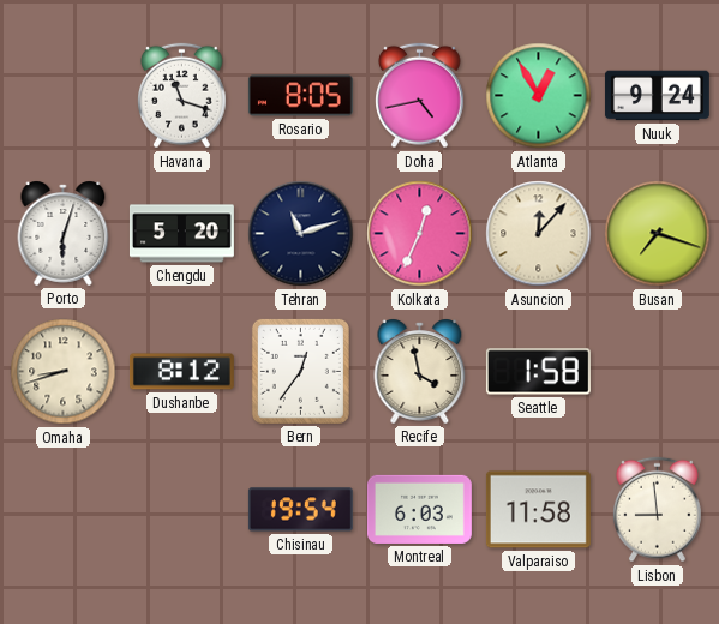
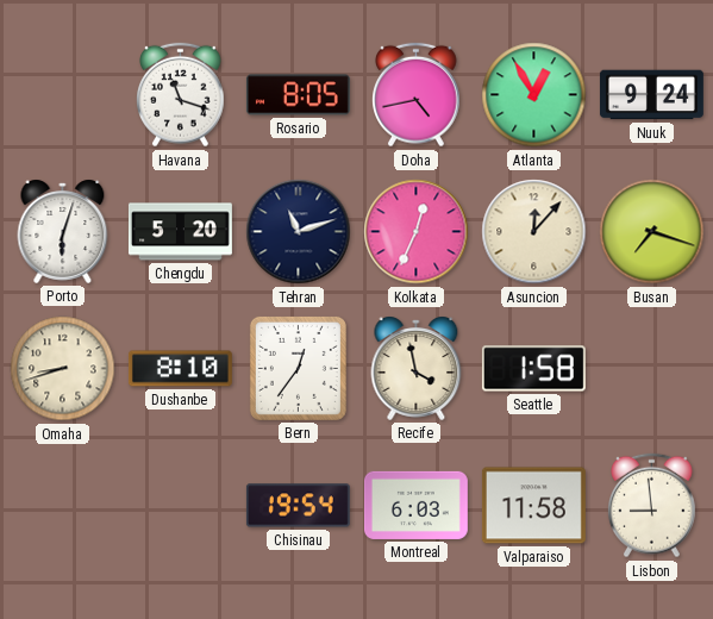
Dushanbe: 8:12 -> 8:10 (180, 369)
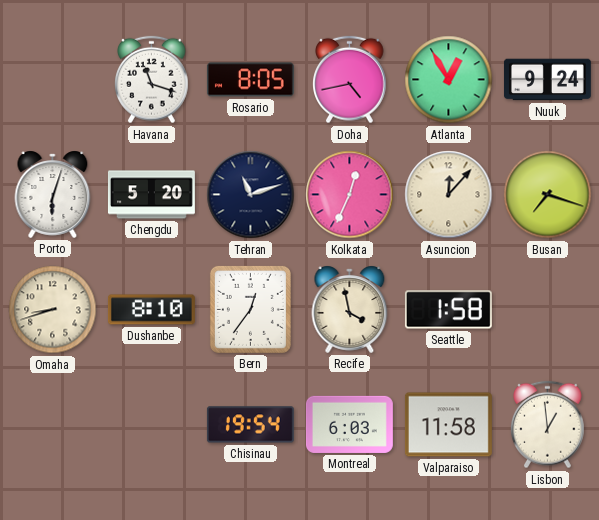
Lisbon: 8:59 -> 12:59 (548, 425)
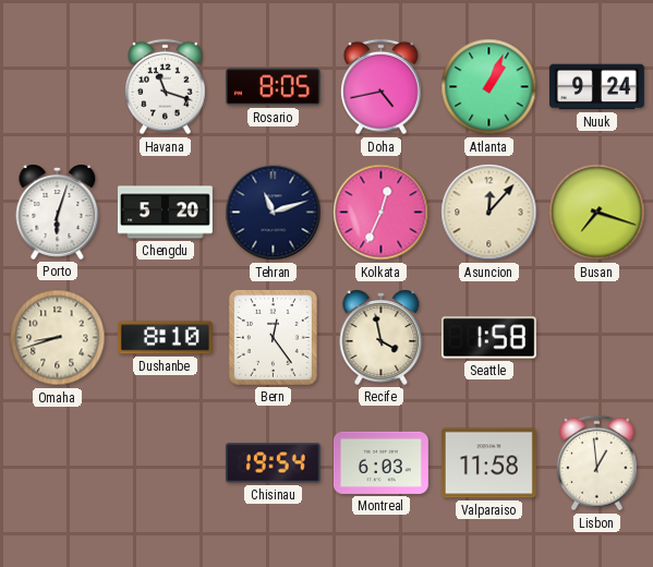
Atlanta: 12:55 -> 1:04 (489, 87)
Bern: 12:36 -> 12:24 (273, 337)
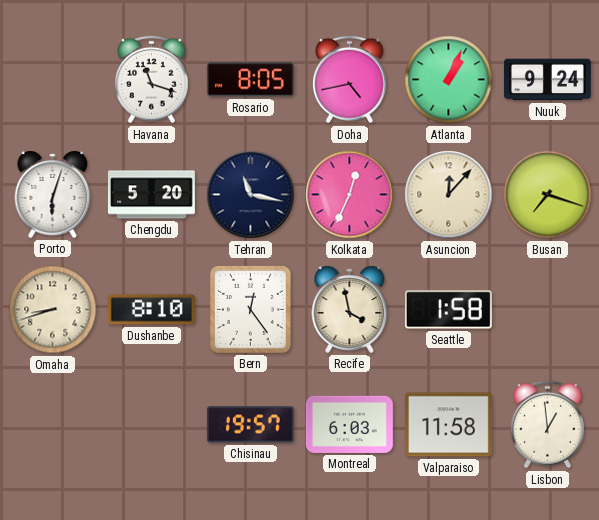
Tehran: 11:12 -> 11:17 (251, 195)
Chisinau: 19:54 -> 19:57 (250, 425)
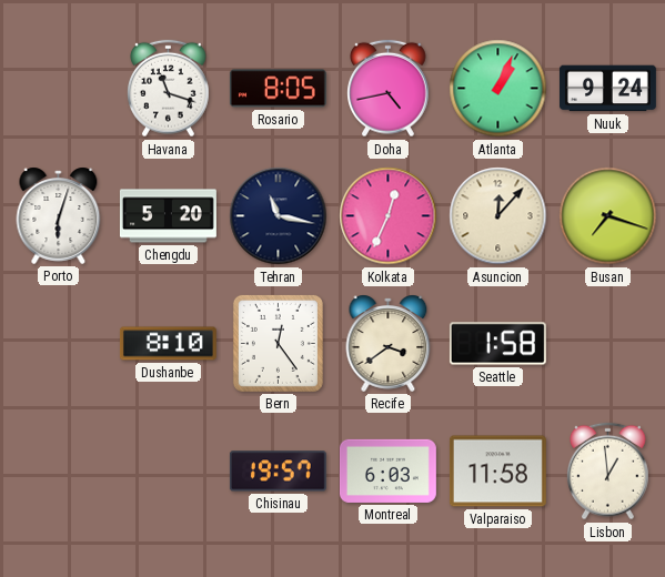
Omaha: 8:42 -> none (53, 310)
Recife: 3:58 -> 3:39 (389, 343)
